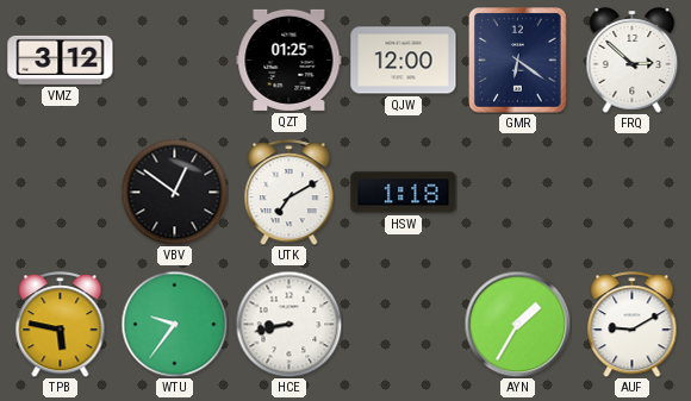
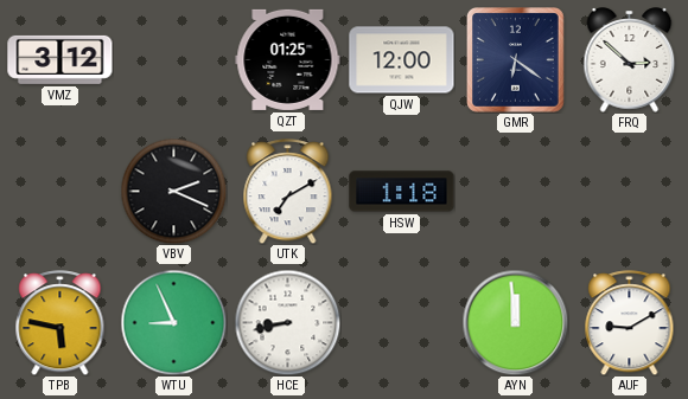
VBV: 12:51 -> 2:19 (173, 191)
WTU: 9:36 -> 8:56 (173, 322)
AYN: 1:35 -> 11:59 (515, 322)
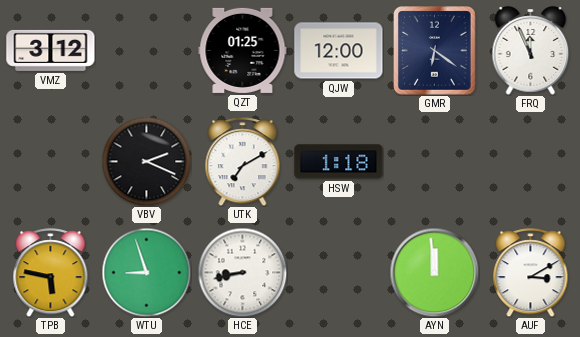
FRQ: 2:52 -> 11:56 (531, 51)
WTU: 8:56 -> 8:57 (146, 272)
AUF: 9:10 -> 3:10 (531, 273)
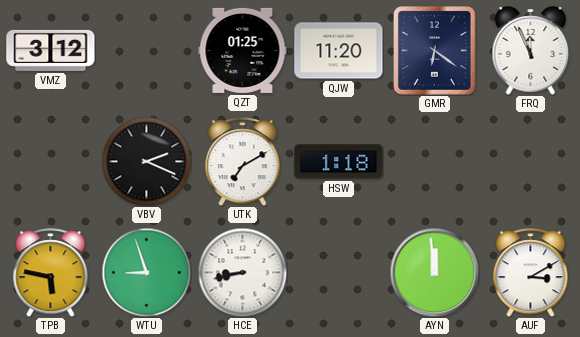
QJW: 12:00 -> 11:20 (339, 51)
